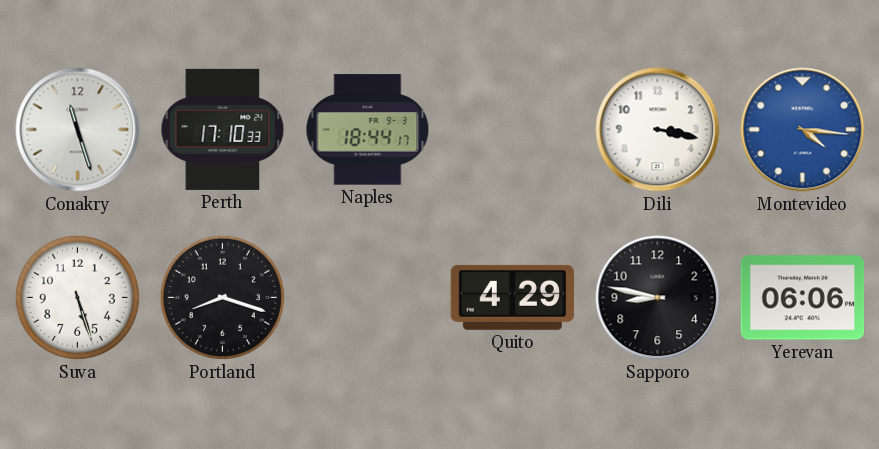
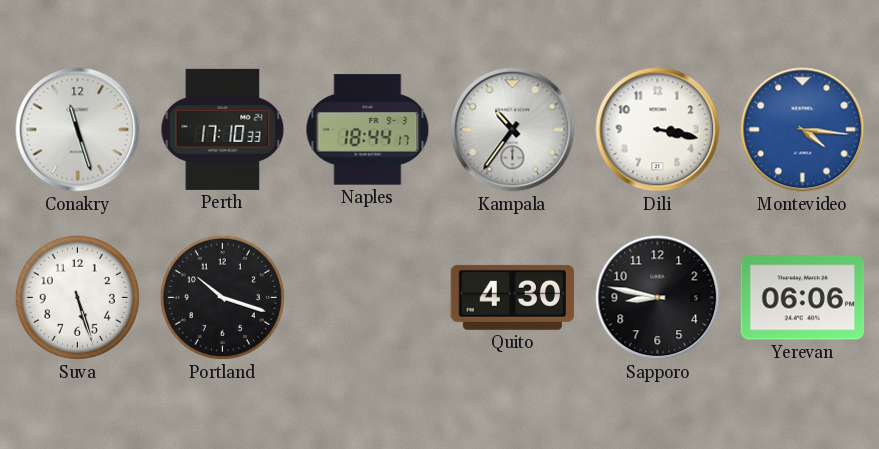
Kampala: none -> 10:36 (513, 130)
Portland: 8:18 -> 10:18 (222, 297)
Quito: 4:29 -> 4:30 (513, 297)
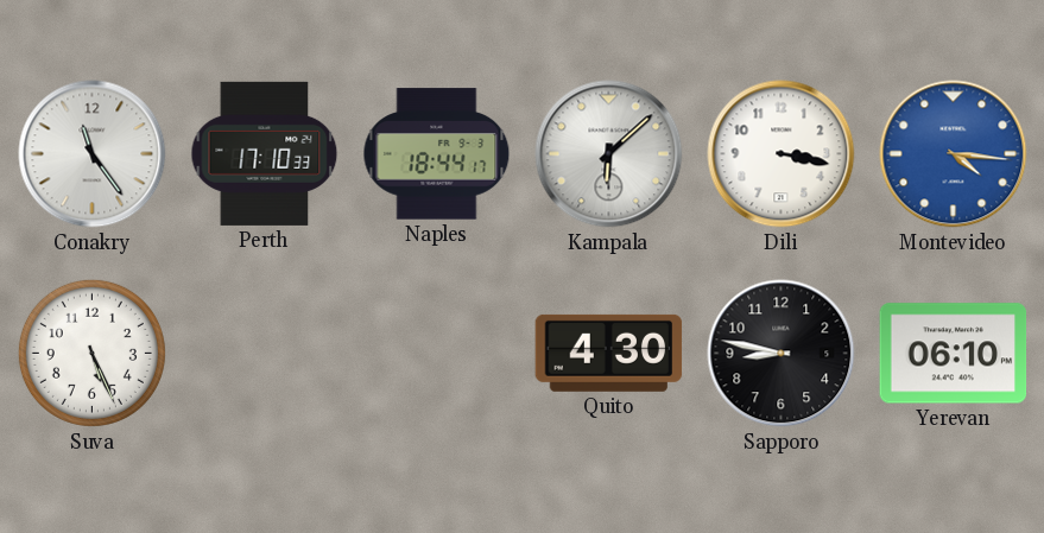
Conakry: 11:27 -> 11:24 (93, 154)
Kampala: 10:36 -> 6:08 (609, 154)
Suva: 5:27 -> 5:26 (91, 353)
Portland: 10:18 -> none (222, 297)
Yerevan: 06:06 -> 06:10 (954, 354)
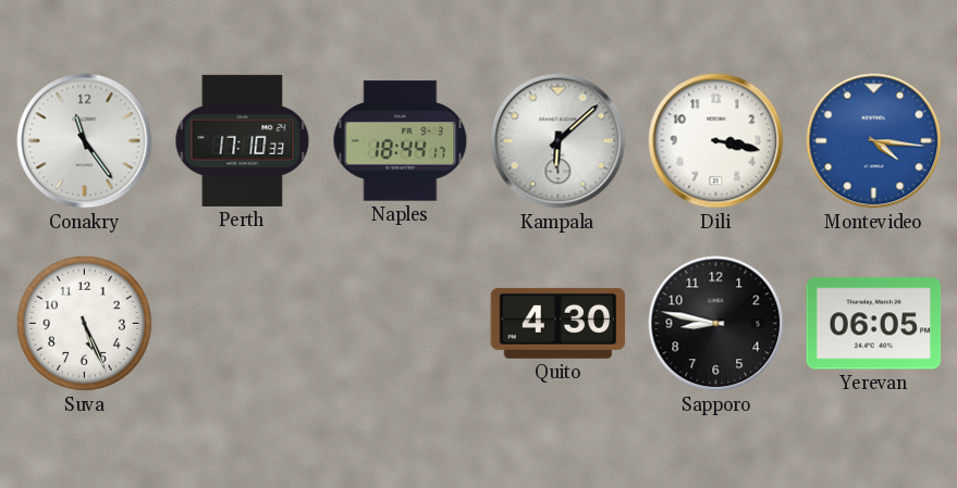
Yerevan: 06:10 -> 06:05 (874, 324)
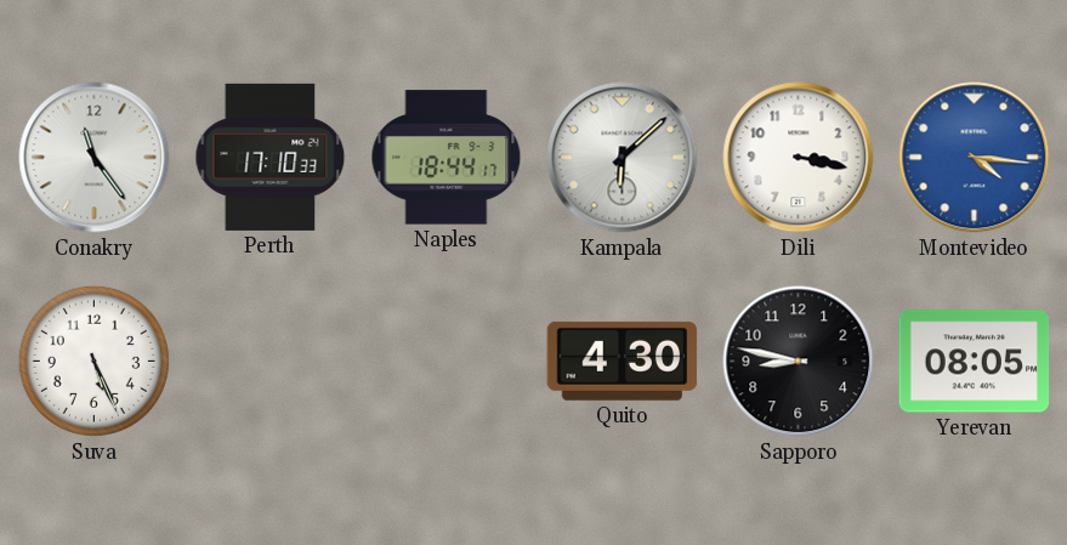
Yerevan: 06:05 -> 08:05 (975, 362)
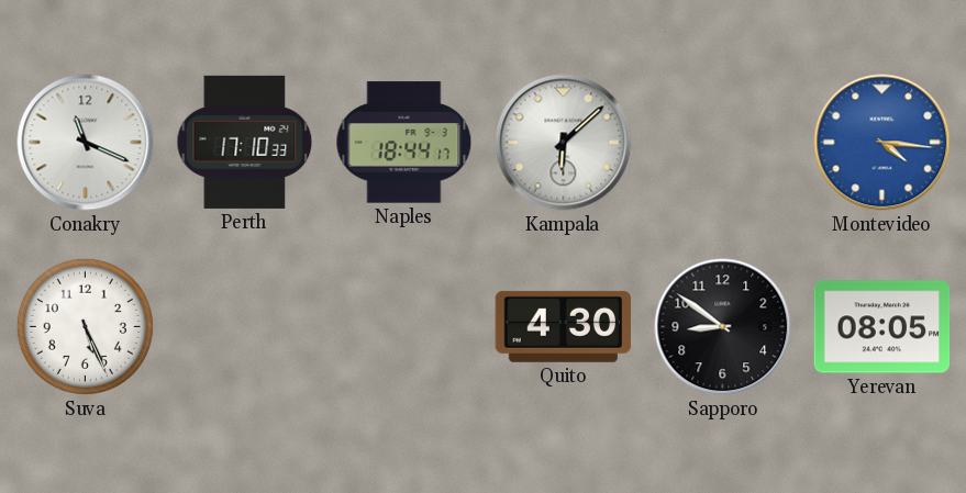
Conakry: 11:24 -> 11:19 (86, 143)
Dili: 3:17 -> none (799, 158)
Sapporo: 8:47 -> 8:51 (723, 327)
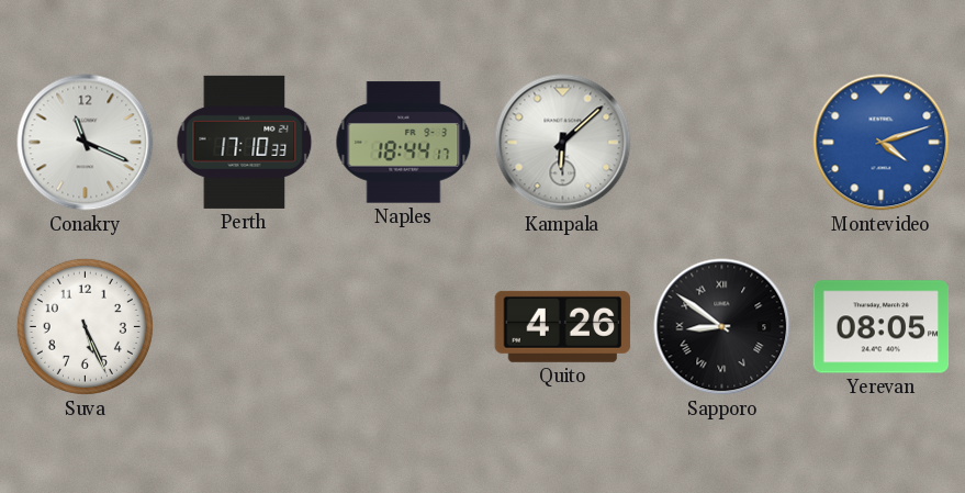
Montevideo: 4:16 -> 4:12 (882, 143)
Quito: 4:30 -> 4:26 (563, 326)
Sapporo numerals: Arabic -> Roman (722, 327)
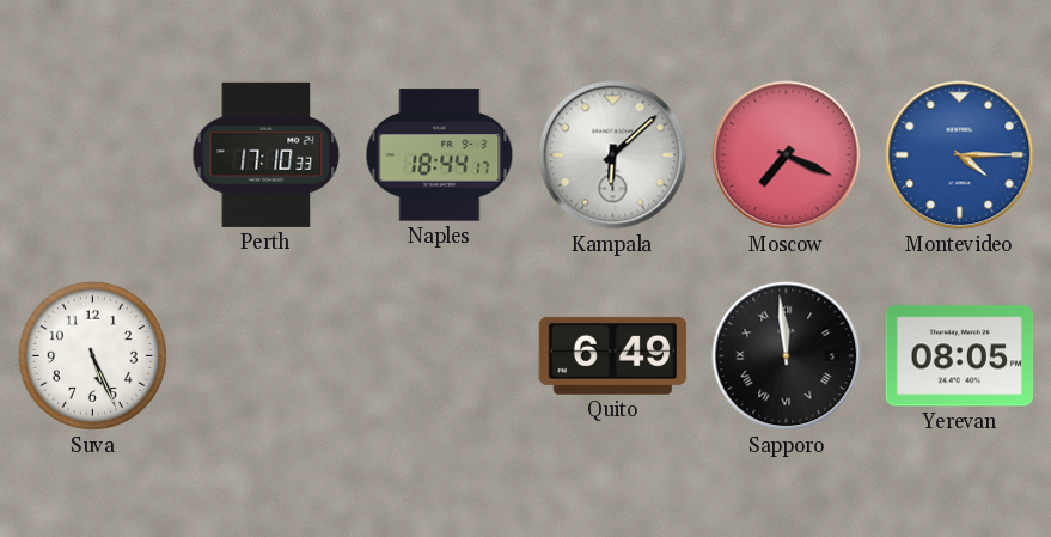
Conakry: 11:19 -> none (86, 143)
Moscow: none -> 7:19 (787, 155)
Montevideo: 4:12 -> 4:15 (960, 155)
Quito: 4:26 -> 6:49 (613, 355)
Sapporo: 8:51 -> 11:59 (787, 356)
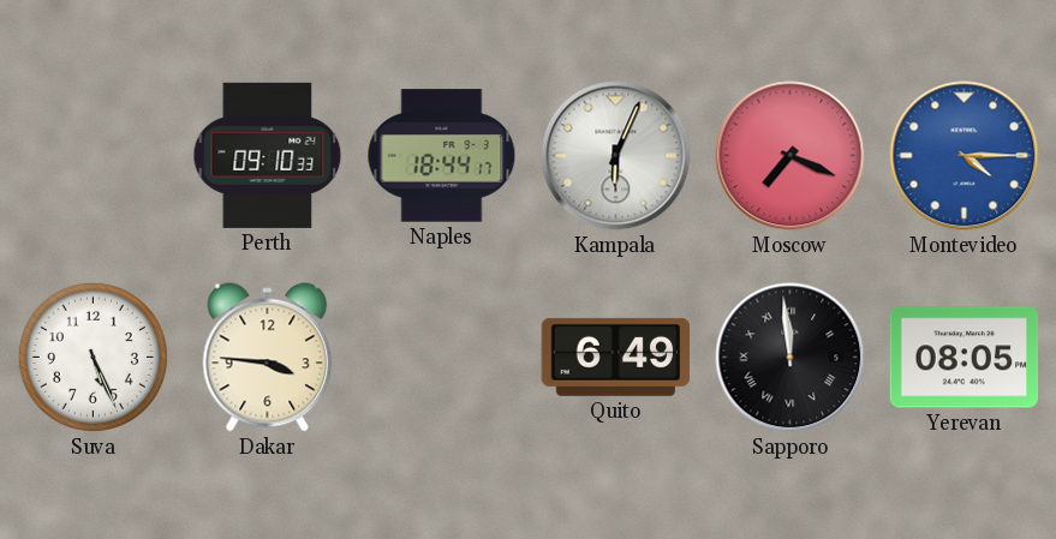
Perth: 17:10 -> 09:10 (268, 155)
Kampala: 6:08 -> 6:04 (616, 156)
Dakar: none -> 3:46 (268, 358)
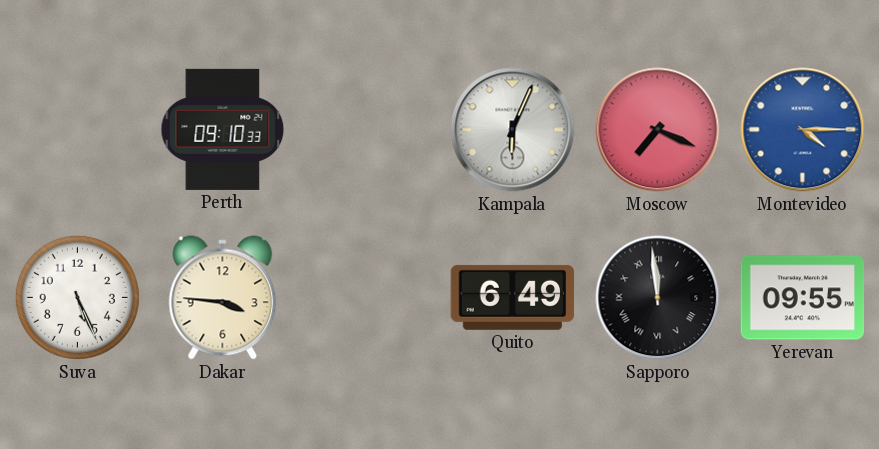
Naples: 18:44 -> none (442, 156)
Yerevan: 08:05 -> 09:55 (803, 298)
